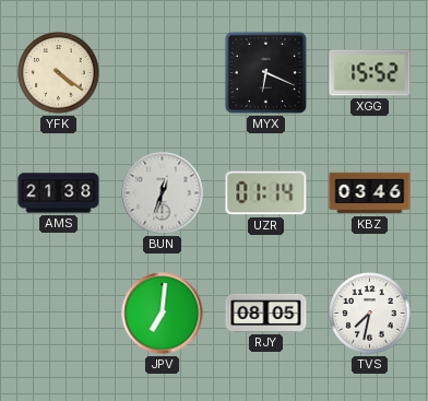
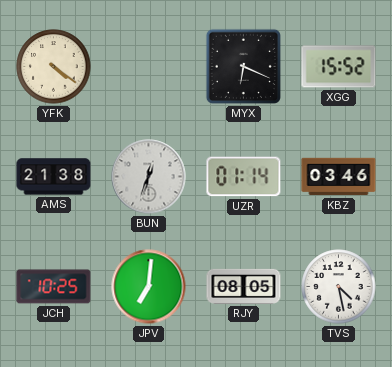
JCH: none -> 10:25 (54, 287)
TVS: 7:32 -> 4:28 (339, 287)
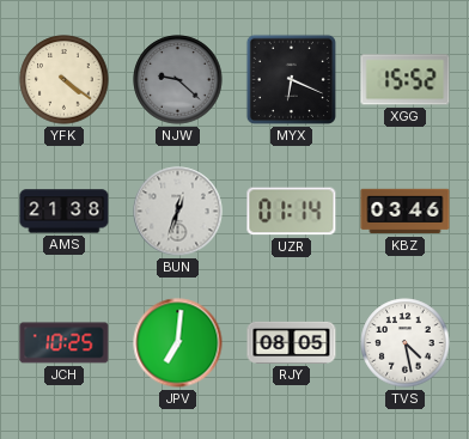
NJW: none -> 9:22 (178, 80)
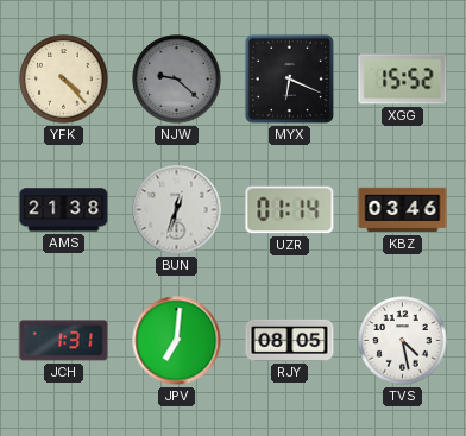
YFK: 4:21 -> 4:23 (64, 80)
JCH: 10:25 -> 1:31 (64, 341)
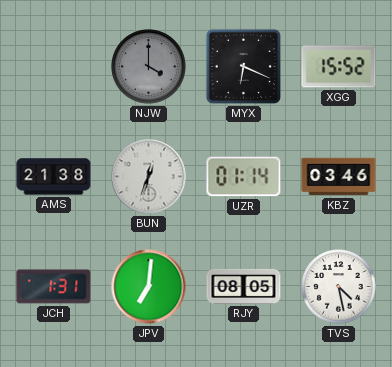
YFK: 4:23 -> none (64, 80)
NJW: 9:22 -> 4:00 (149, 67)
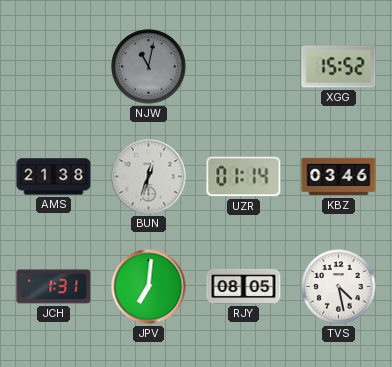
NJW: 4:00 -> 11:02 (149, 67)
MYX: 6:19 -> none (243, 66)
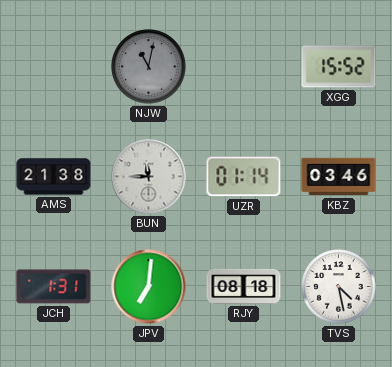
BUN: 12:33 -> 11:45 (149, 177)
RJY: 08:05 -> 08:18 (244, 286)
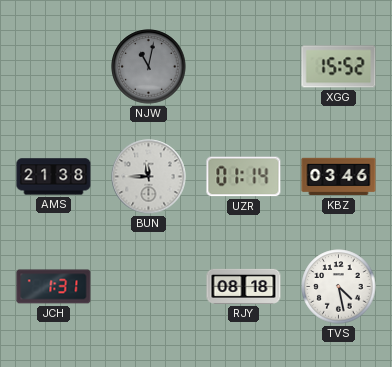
JPV: 7:01 -> none (149, 287)
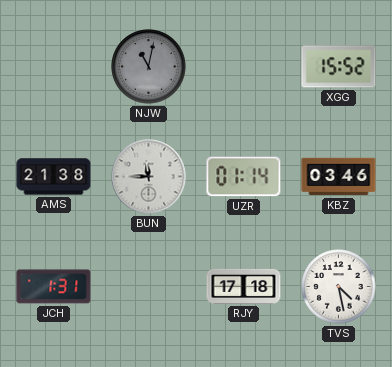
RJY: 08:18 -> 17:18 (244, 286)
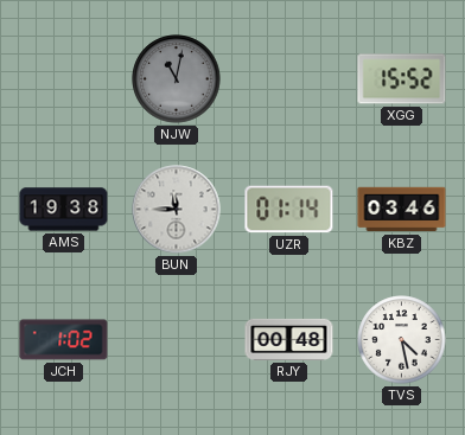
AMS: 21:38 -> 19:38 (64, 210)
JCH: 1:31 -> 1:02 (64, 340)
RJY: 17:18 -> 00:48 (289, 339)
